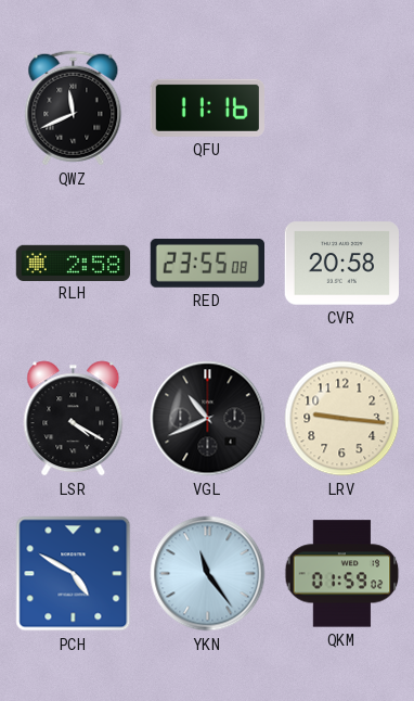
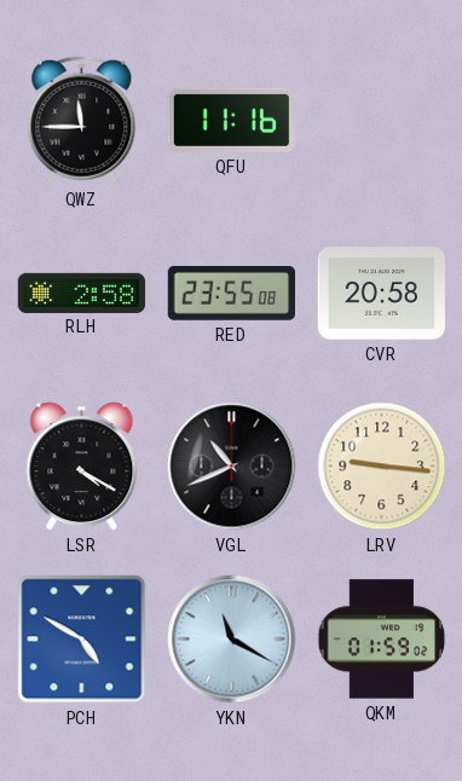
QWZ: 11:41 -> 11:45 (82, 121)
YKN: 11:24 -> 11:20 (232, 640)
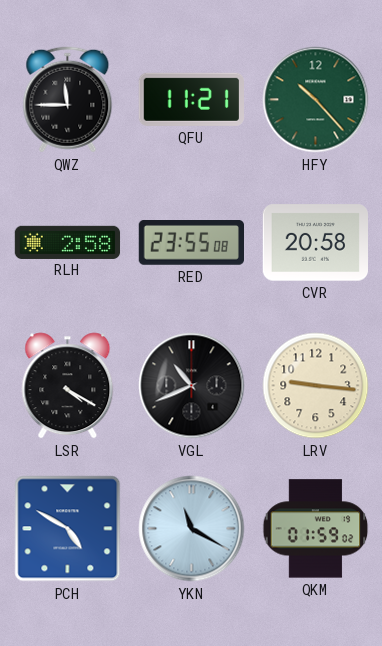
QFU: 11:16 -> 11:21 (191, 99)
HFY: none -> 10:23 (316, 100)
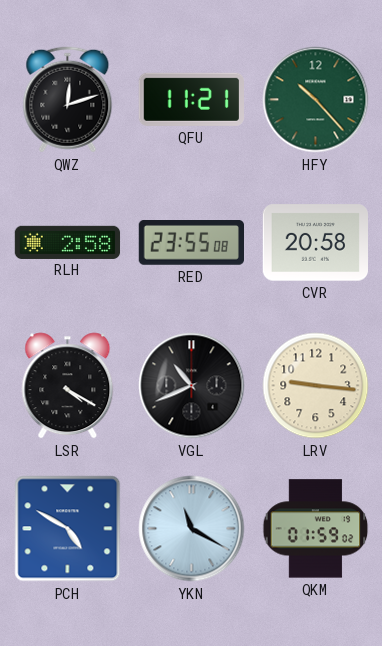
QWZ: 11:45 -> 12:12 (68, 100)
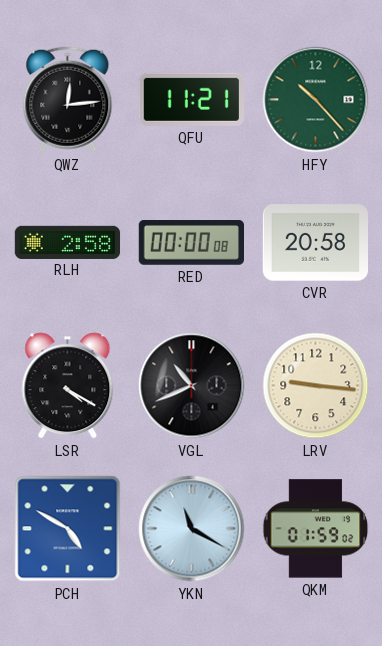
QWZ: 12:12 -> 12:14 (68, 100)
RED: 23:55 -> 00:00 (191, 243)
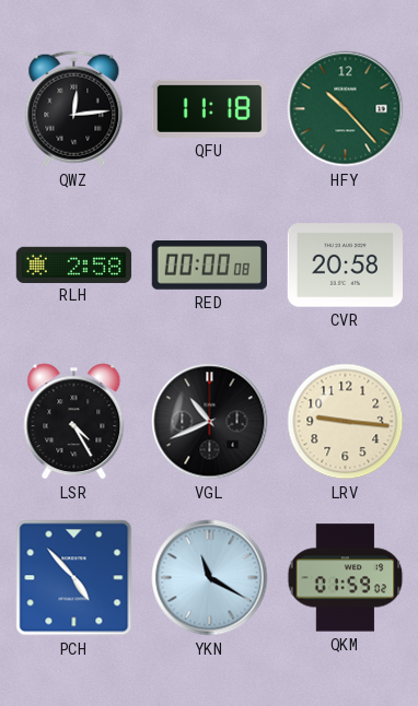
QFU: 11:21 -> 11:18 (209, 108)
LSR: 4:20 -> 4:25 (74, 422)
PCH: 4:50 -> 4:53 (74, 578)
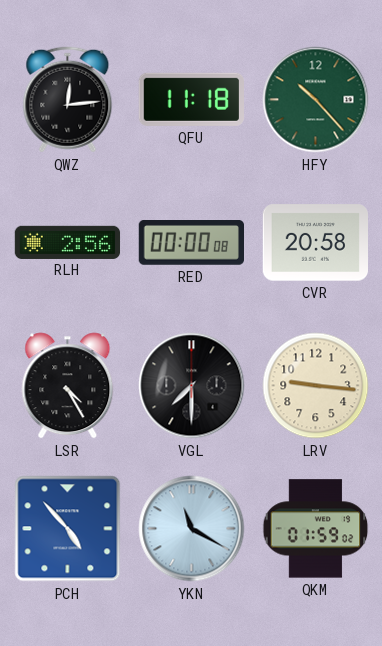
RLH: 2:58 -> 2:56 (68, 242)
VGL: 10:41 -> 7:30 (192, 386)
